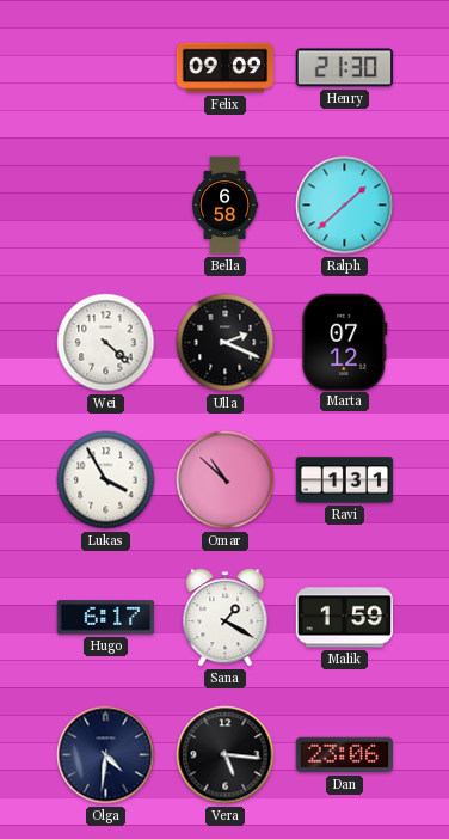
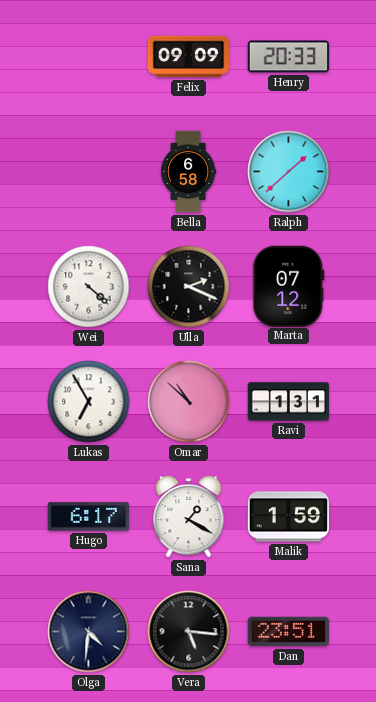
Henry: 21:30 -> 20:33 (289, 57)
Lukas: 3:55 -> 6:55 (89, 402)
Dan: 23:06 -> 23:51 (289, 632)
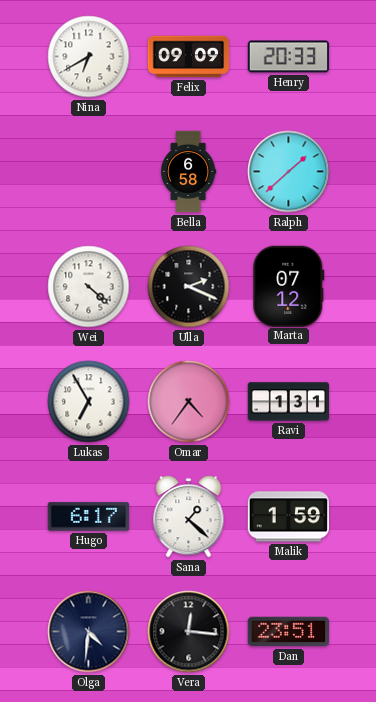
Nina: none -> 6:40 (89, 57)
Omar: 10:52 -> 4:36 (189, 402)
Sana: 1:20 -> 1:22 (189, 517)
Vera: 5:16 -> 12:16 (189, 632)
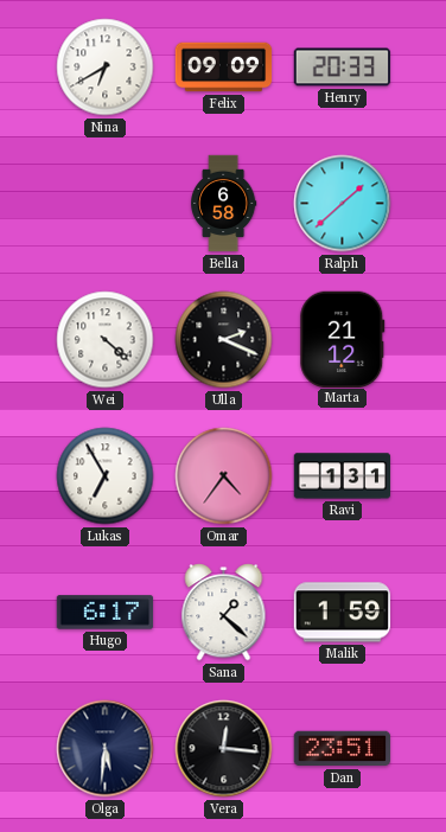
Marta: 07:12 -> 21:12 (343, 339)
Olga: 4:31 -> 5:31 (106, 749)
